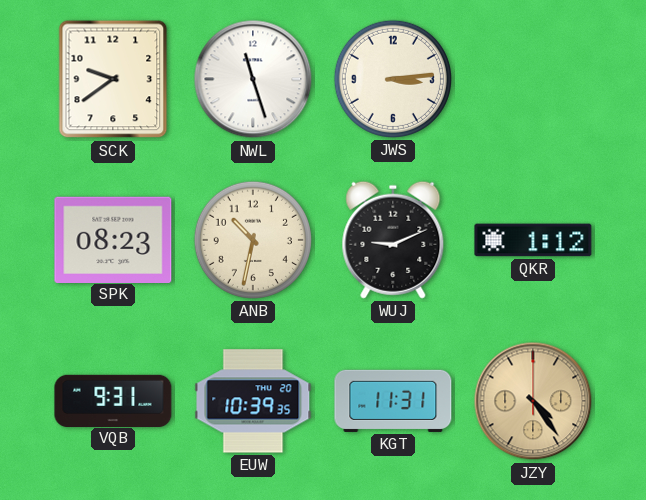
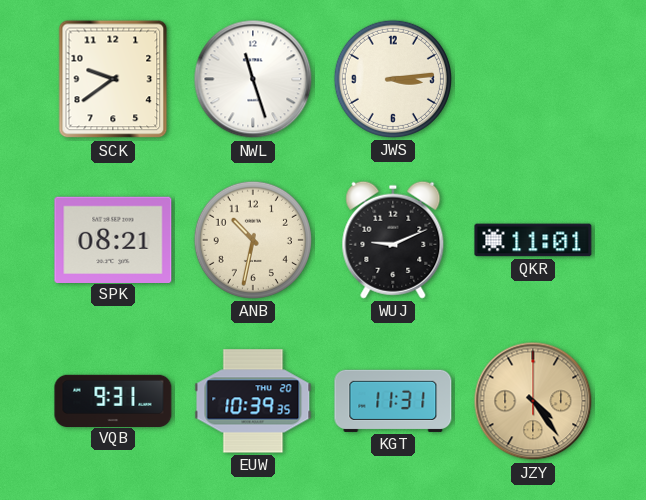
SPK: 08:23 -> 08:21 (113, 239)
QKR: 1:12 -> 11:01 (533, 240)
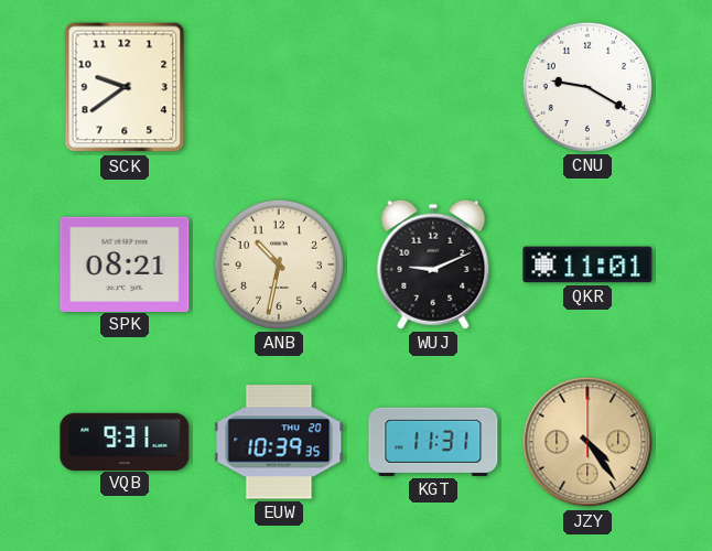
NWL: 11:27 -> none (253, 79)
JWS: 3:14 -> none (393, 79)
CNU: none -> 9:20 (587, 87)
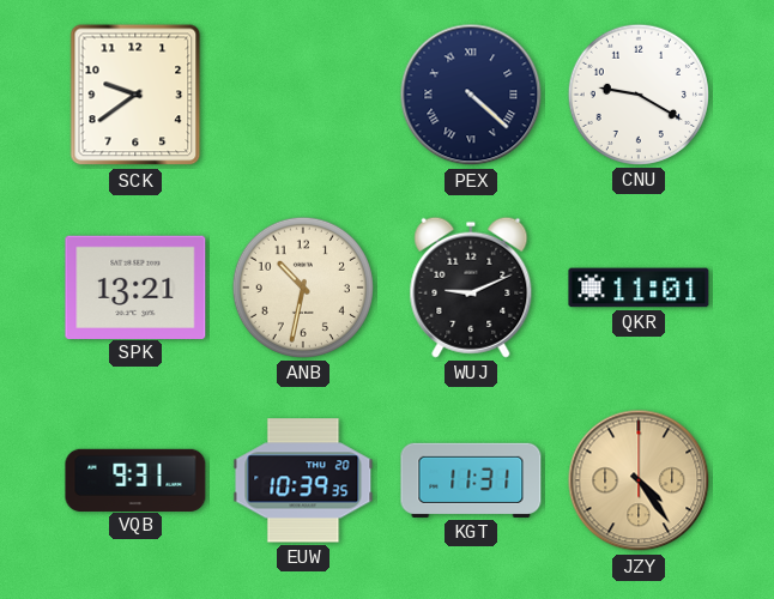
PEX: none -> 4:22 (471, 95)
SPK: 08:21 -> 13:21 (135, 286)
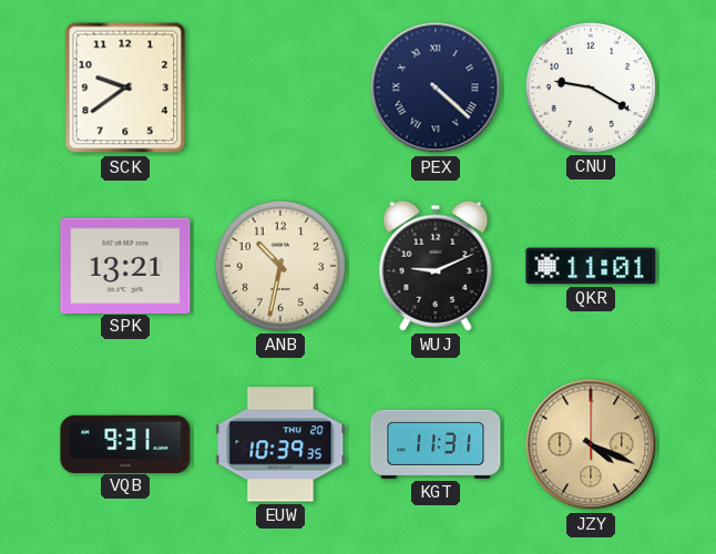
JZY: 4:24 -> 4:19 (591, 444)
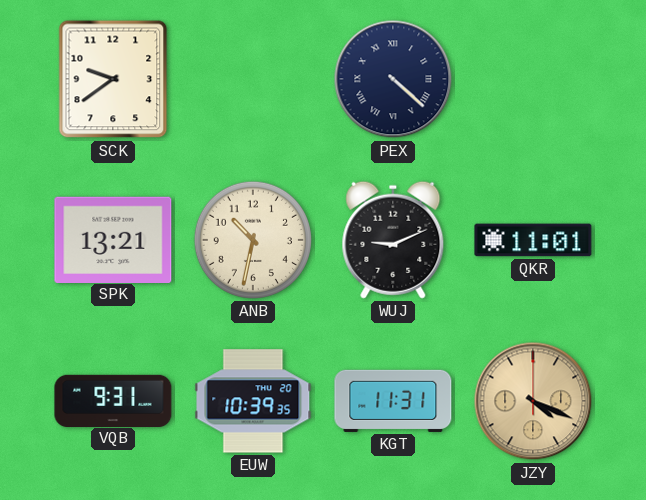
CNU: 9:20 -> none (591, 88)
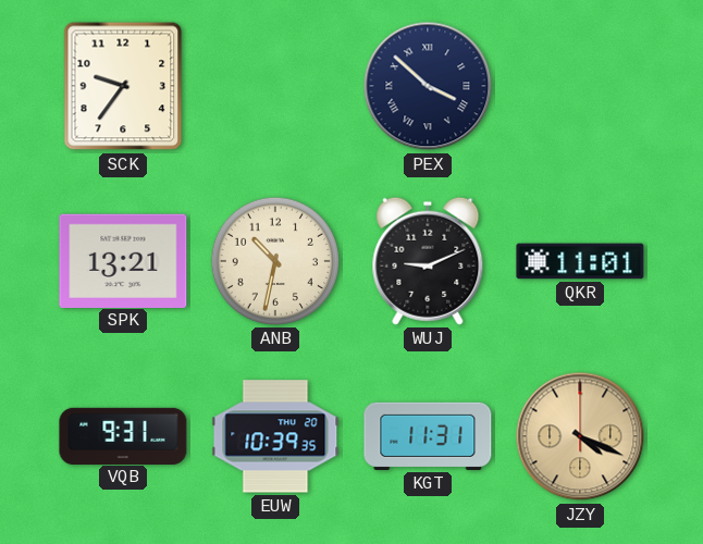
SCK: 9:39 -> 9:36 (123, 86)
PEX: 4:22 -> 3:52 (428, 86)
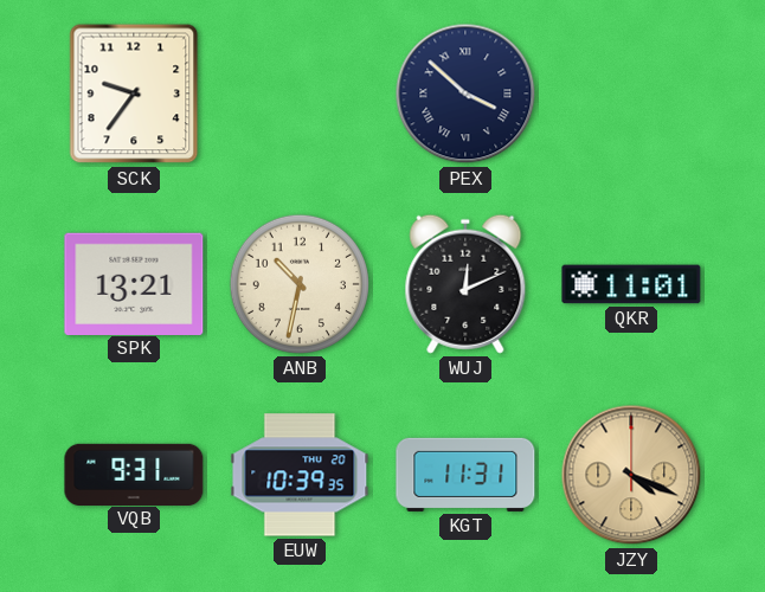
WUJ: 9:11 -> 12:11 (465, 284)
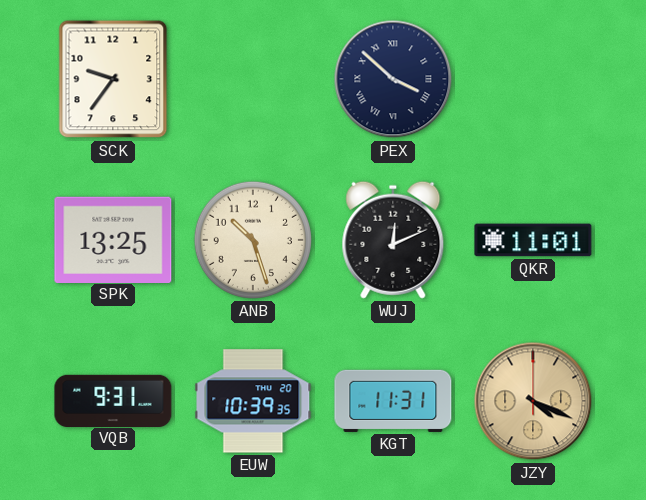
SPK: 13:21 -> 13:25 (113, 239)
ANB: 10:32 -> 10:27 (253, 240)
